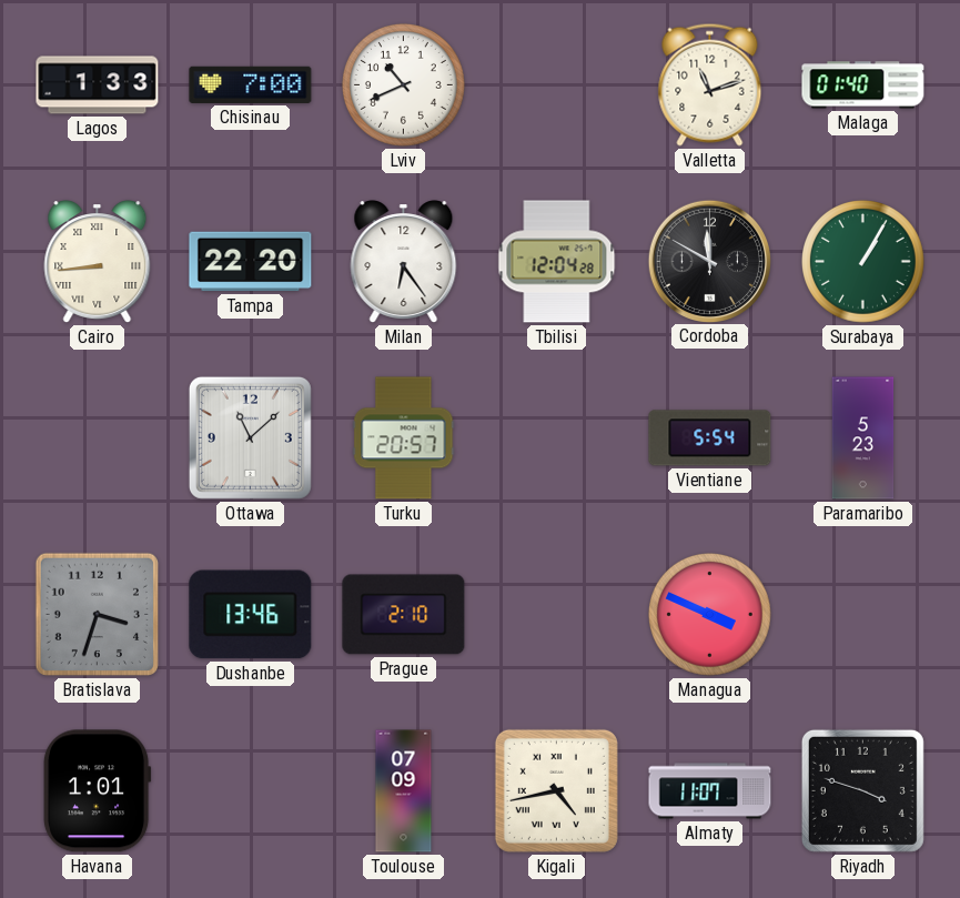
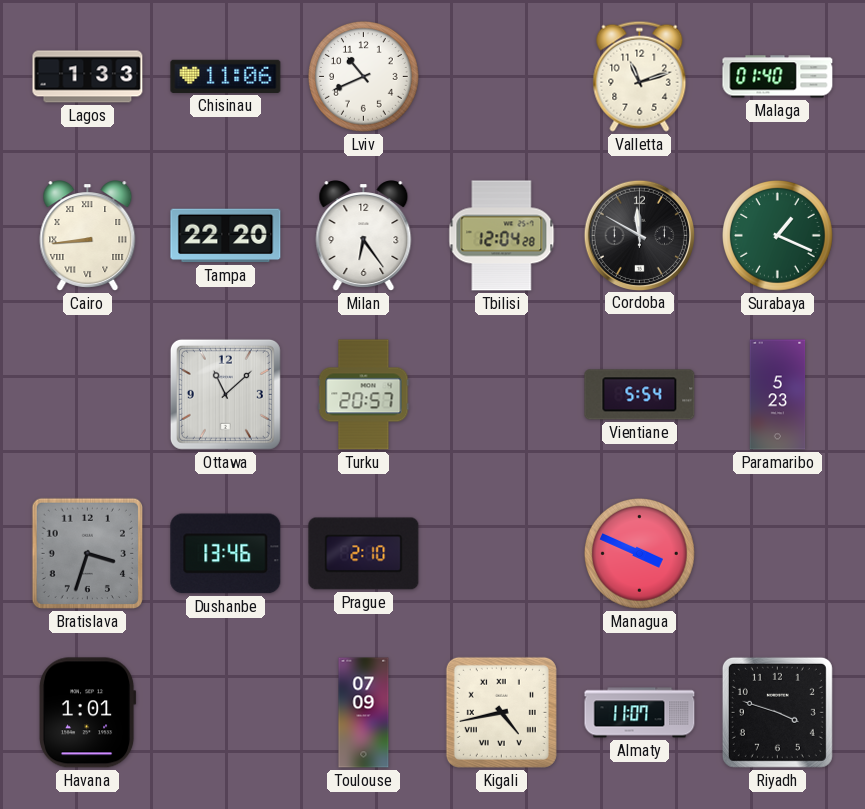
Chisinau: 7:00 -> 11:06 (226, 76)
Surabaya: 1:05 -> 1:19 (778, 236)
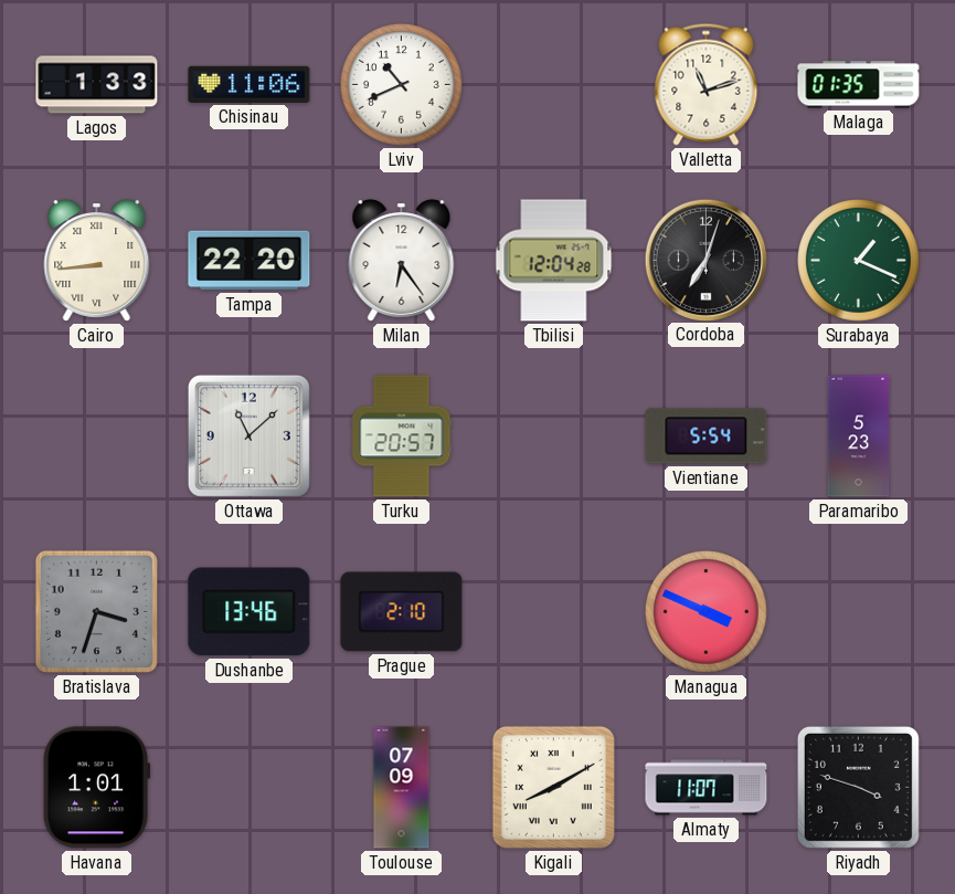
Malaga: 01:40 -> 01:35 (859, 85)
Cordoba: 11:50 -> 7:03 (705, 260)
Kigali: 4:43 -> 8:10 (553, 787)
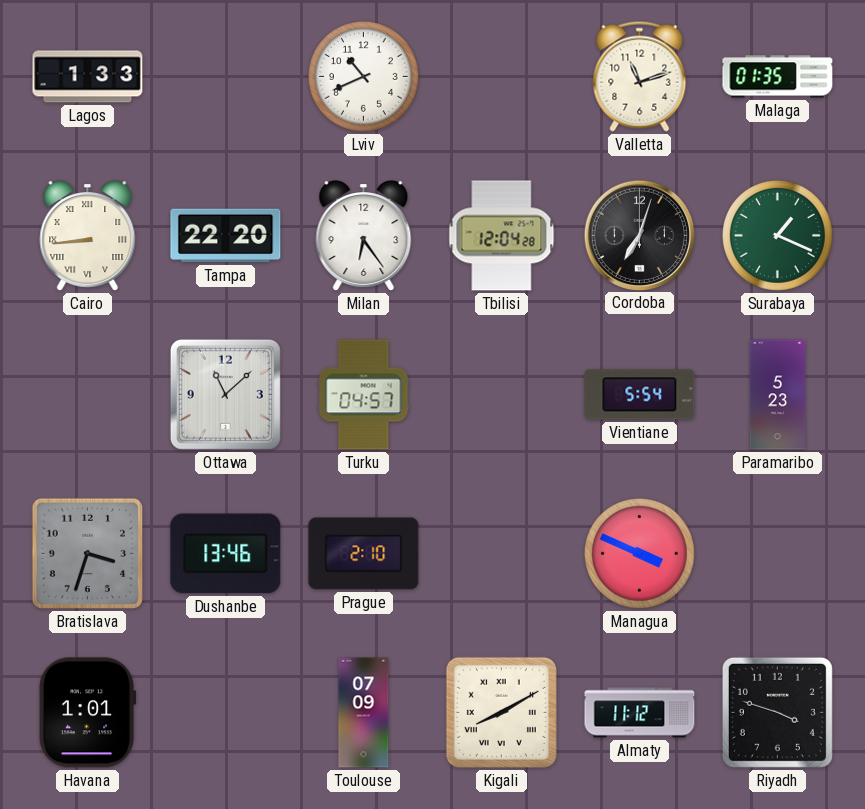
Chisinau: 11:06 -> none (250, 84)
Turku: 20:57 -> 04:57 (364, 395)
Almaty: 11:07 -> 11:12 (640, 713)
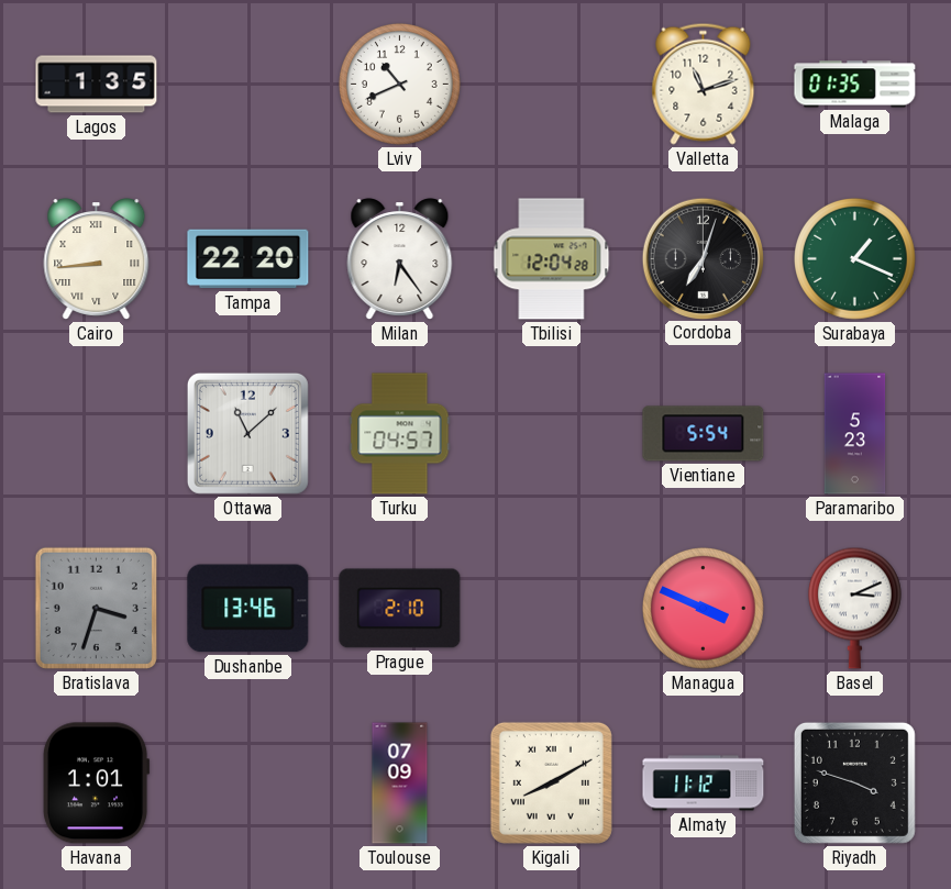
Lagos: 1:33 -> 1:35 (97, 85)
Basel: none -> 3:11 (854, 608)
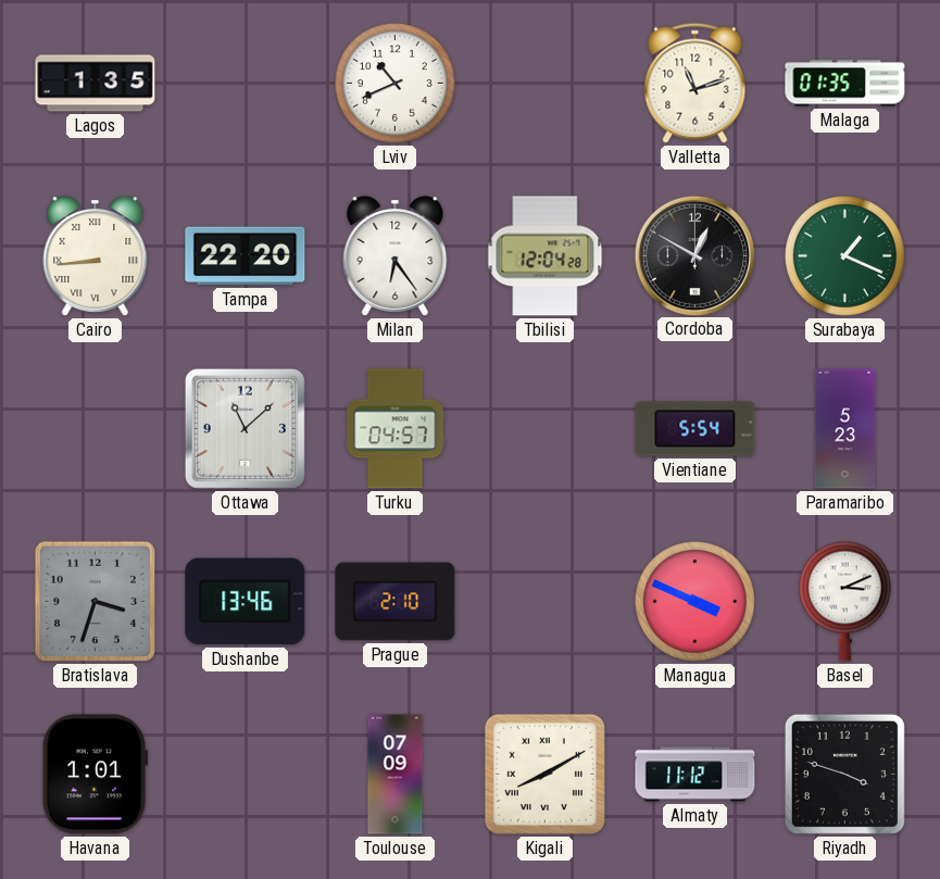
Cordoba: 7:03 -> 12:50 (694, 255)
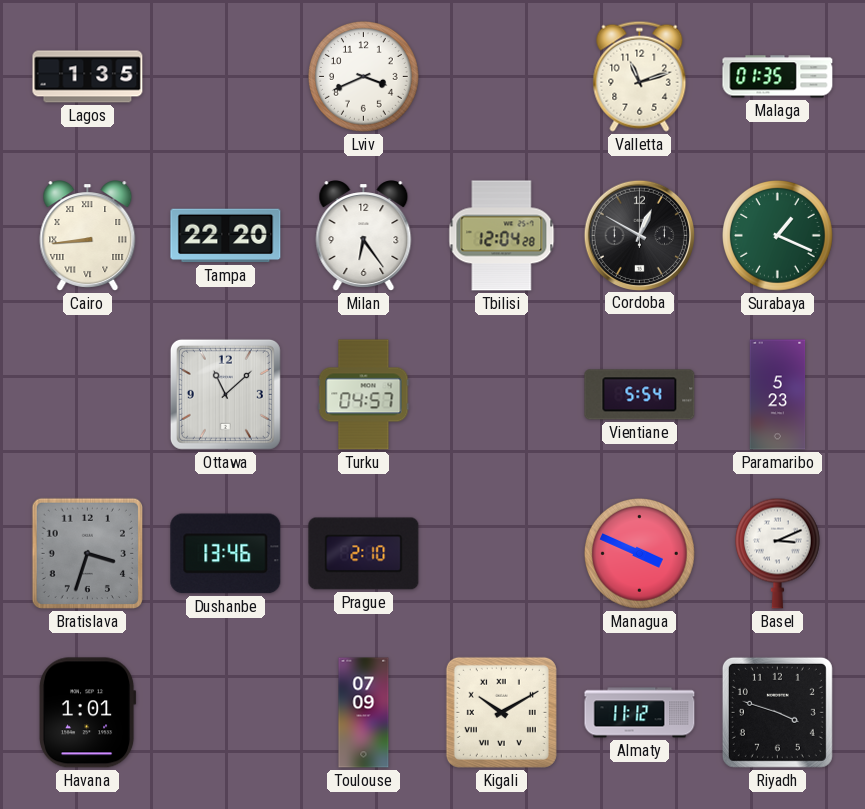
Lviv: 10:41 -> 3:41 (364, 77)
Kigali: 8:10 -> 10:10 (501, 712)
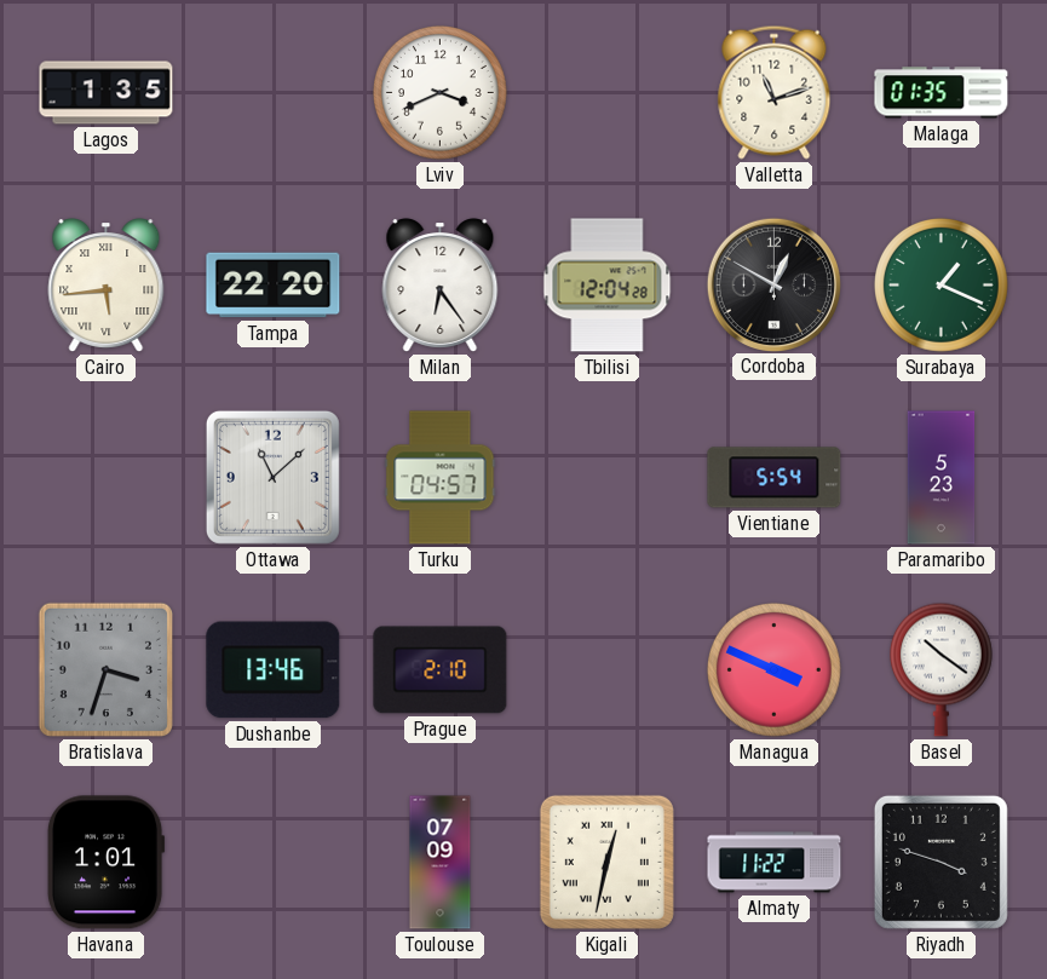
Cairo: 8:44 -> 5:44 (107, 286)
Basel: 3:11 -> 10:21 (940, 669)
Kigali: 10:10 -> 12:32 (606, 862)
Almaty: 11:12 -> 11:22 (775, 863)
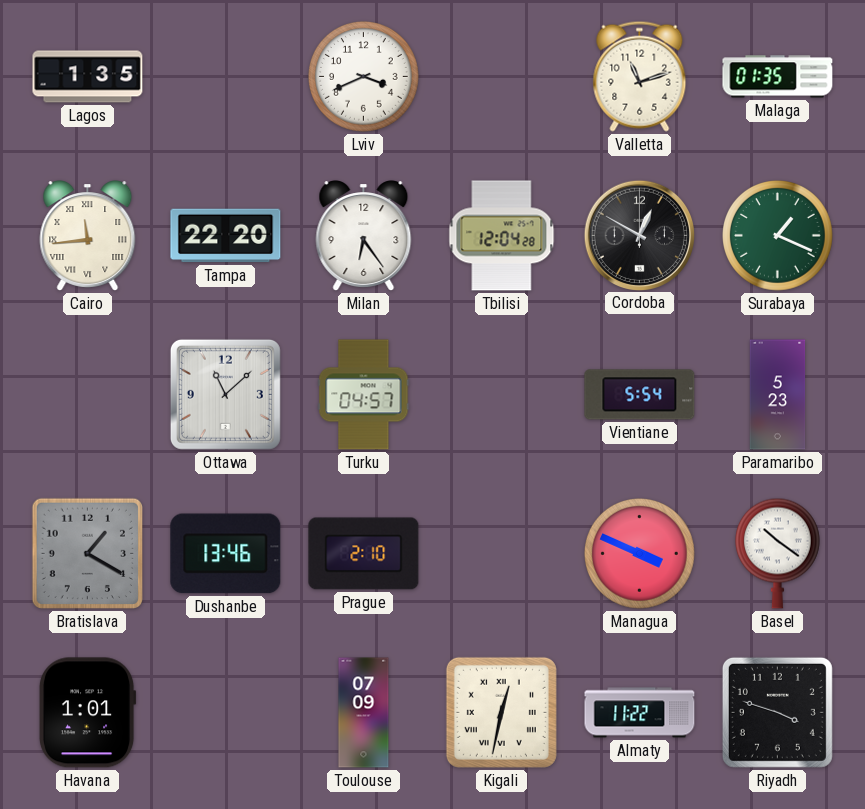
Cairo: 5:44 -> 11:44 (88, 236)
Bratislava: 3:33 -> 1:20 (87, 553)
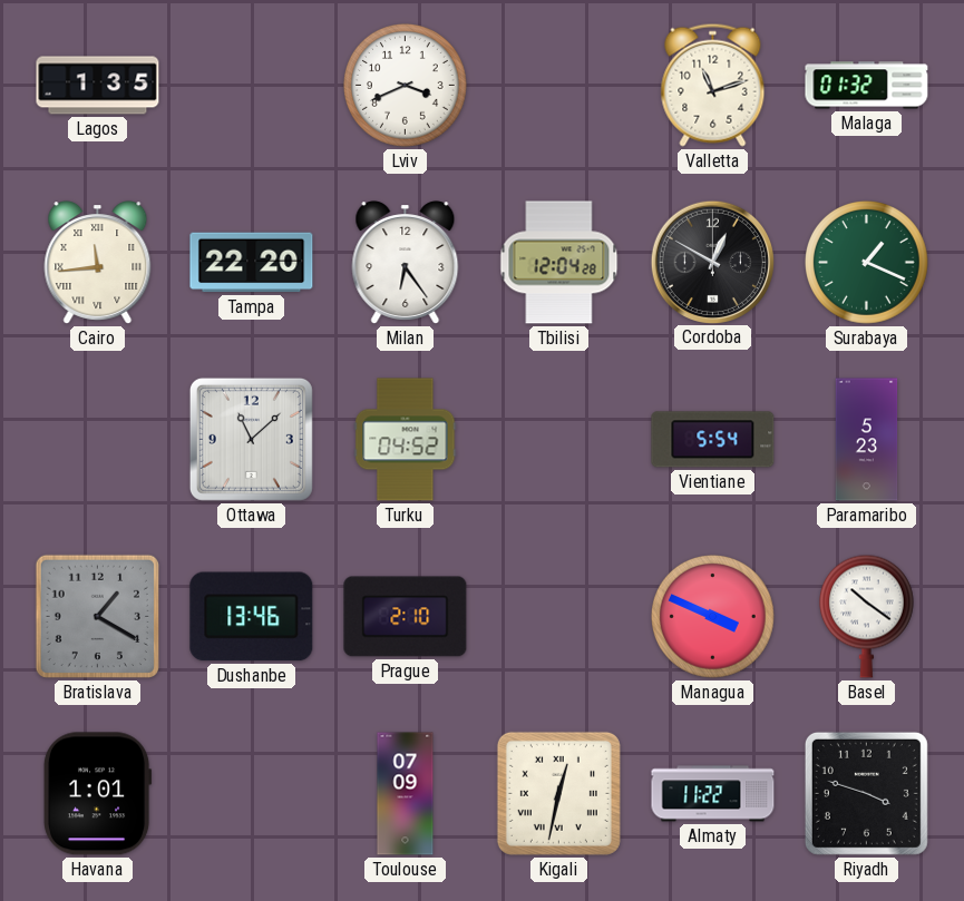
Malaga: 01:35 -> 01:32 (867, 86)
Turku: 04:57 -> 04:52 (406, 440)
